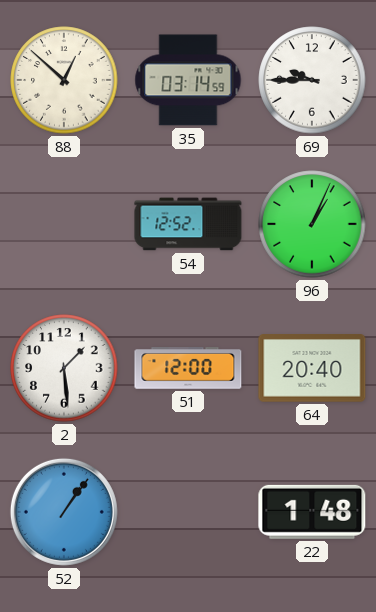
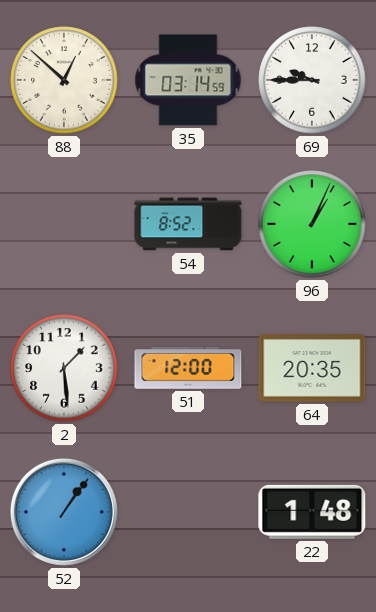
54: 12:52 -> 8:52 (188, 224)
64: 20:40 -> 20:35 (312, 368)
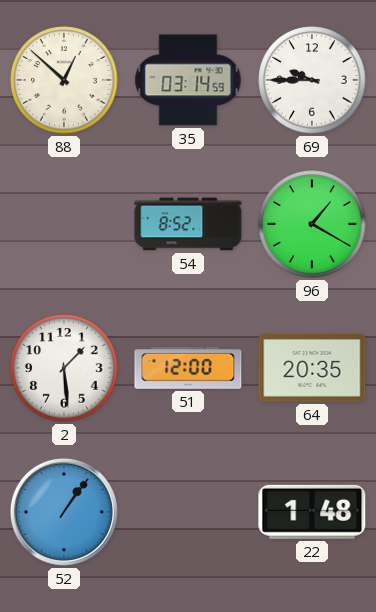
96: 1:04 -> 1:20 (312, 224)
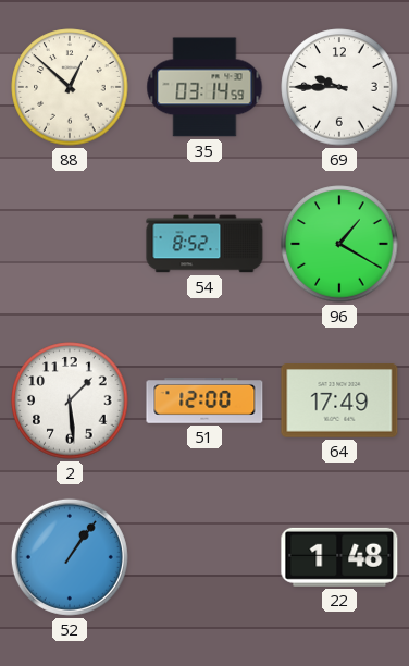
64: 20:35 -> 17:49 (339, 400)
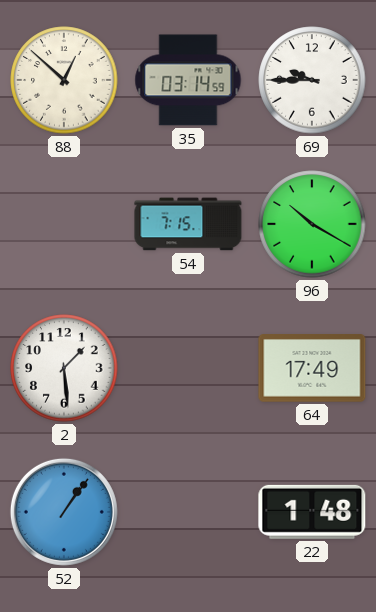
54: 8:52 -> 7:15 (188, 224)
96: 1:20 -> 10:20 (312, 224)
51: 12:00 -> none (205, 402)
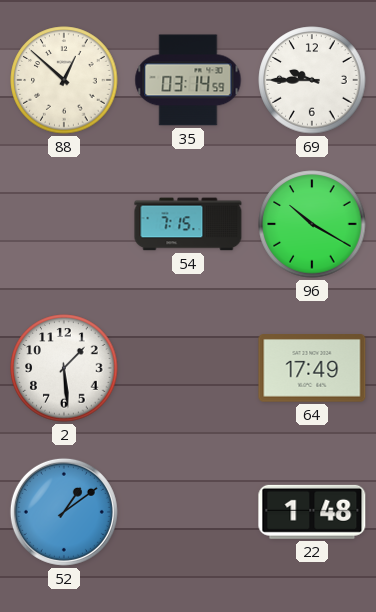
52: 1:06 -> 1:09 (64, 512)
